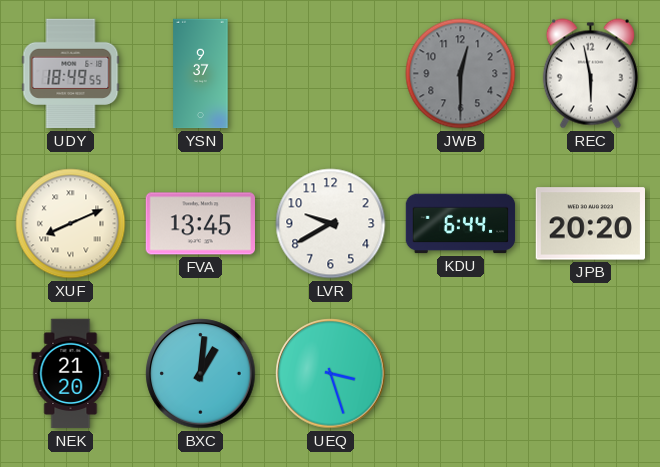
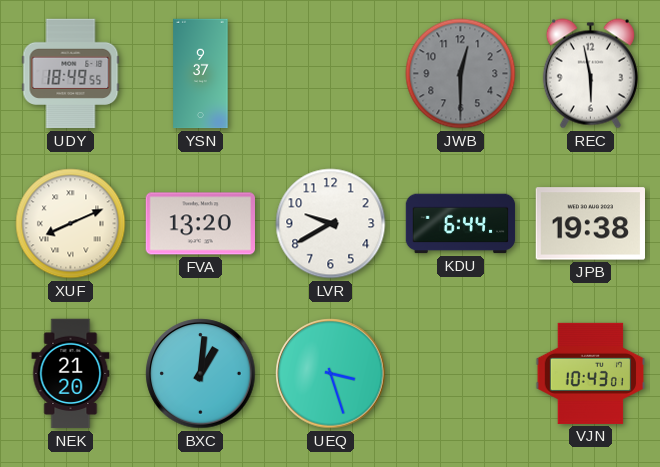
FVA: 13:45 -> 13:20 (200, 224)
JPB: 20:20 -> 19:38 (590, 224)
VJN: none -> 10:43 (591, 373)
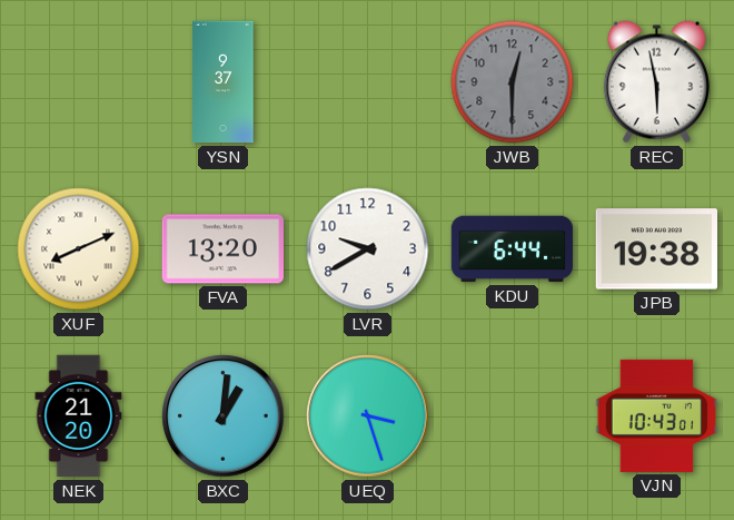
UDY: 18:49 -> none (71, 74)
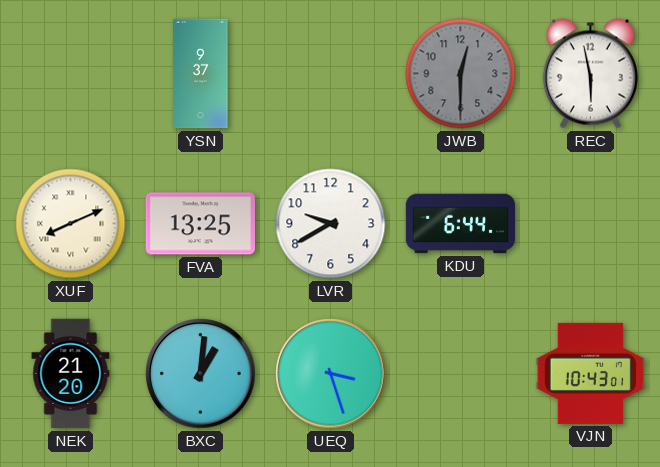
FVA: 13:20 -> 13:25 (200, 224)
JPB: 19:38 -> none (656, 249)
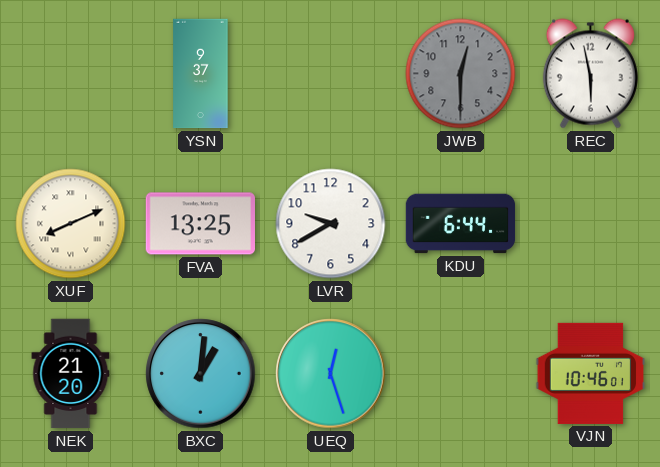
UEQ: 3:27 -> 12:27 (331, 374)
VJN: 10:43 -> 10:46 (591, 373)
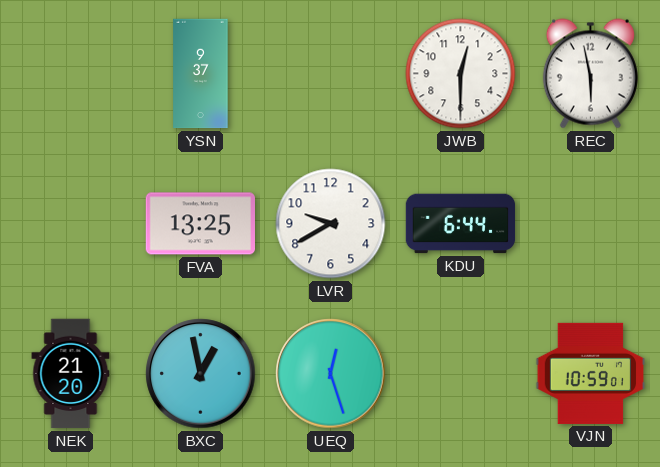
JWB dial: grey -> white (461, 74)
XUF: 8:11 -> none (71, 224)
BXC: 1:01 -> 12:58 (201, 374)
VJN: 10:46 -> 10:59 (591, 373)
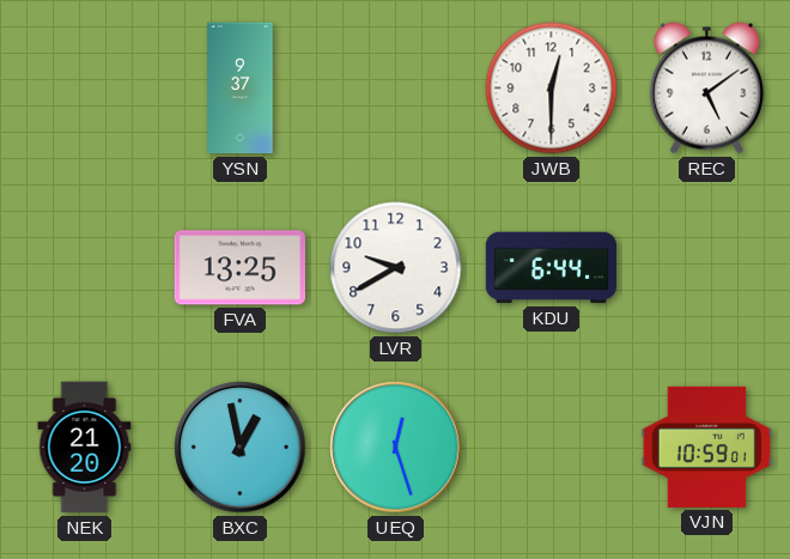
REC: 5:58 -> 5:09 (706, 89)
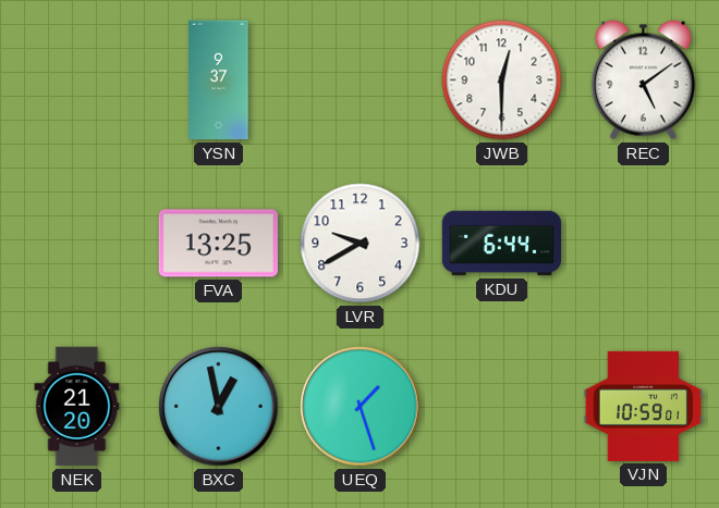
UEQ: 12:27 -> 1:27 (361, 407)
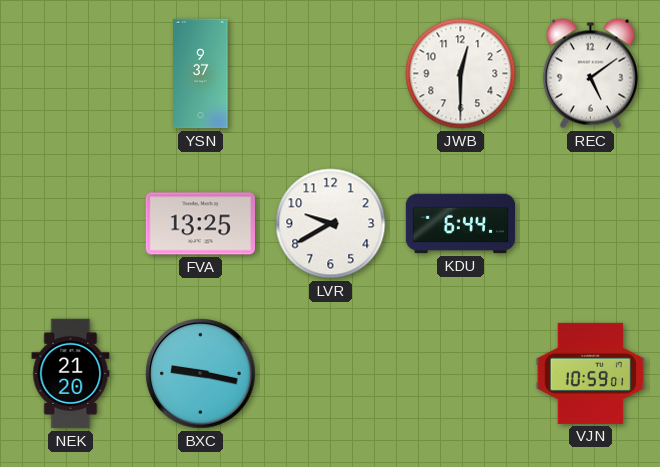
BXC: 12:58 -> 9:17 (201, 374)
UEQ: 1:27 -> none (361, 407)
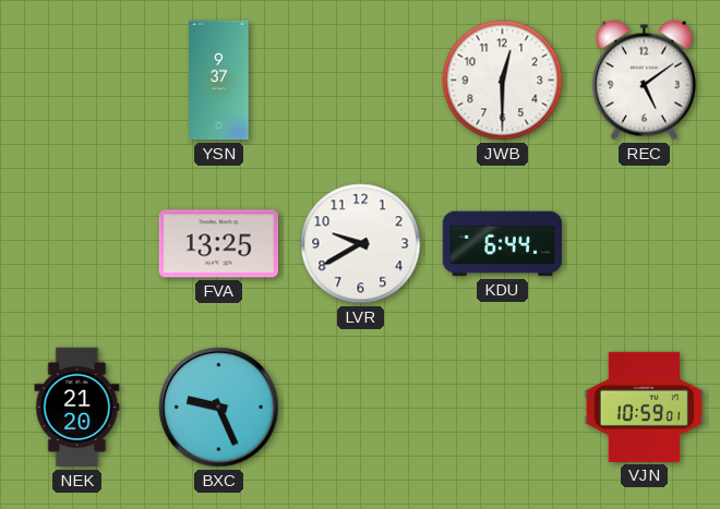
BXC: 9:17 -> 9:26 (219, 408)
